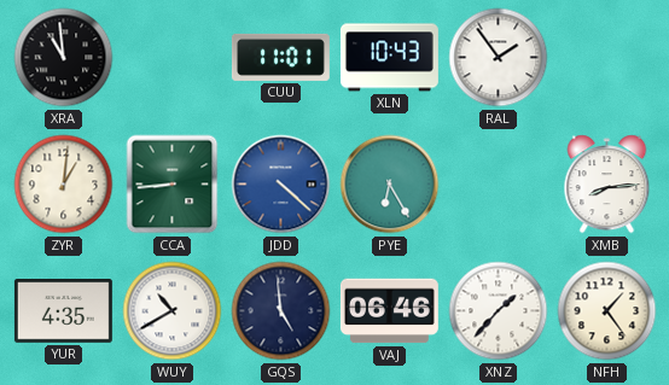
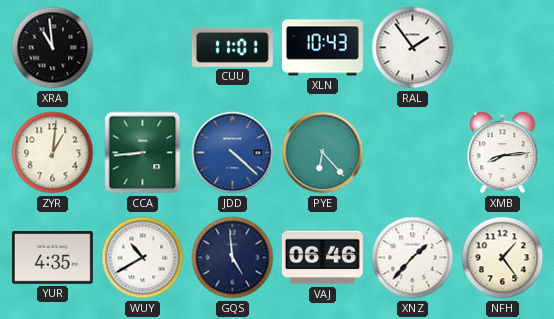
PYE: 6:25 -> 6:23 (323, 153)
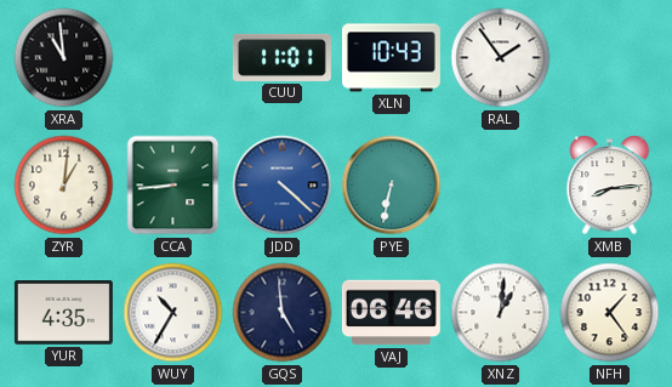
PYE: 6:23 -> 6:32 (392, 186)
WUY: 10:40 -> 10:35 (173, 313)
XNZ: 1:37 -> 1:01 (501, 313)
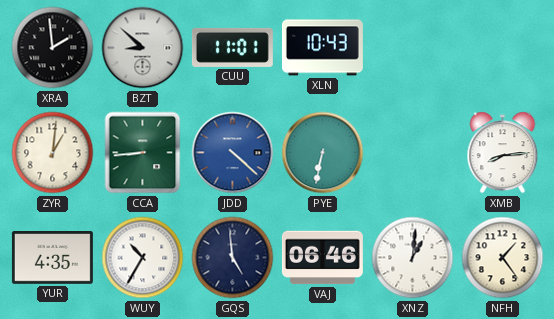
XRA: 10:59 -> 1:59 (53, 48)
BZT: none -> 8:52 (143, 48)
RAL: 1:54 -> none (501, 58)
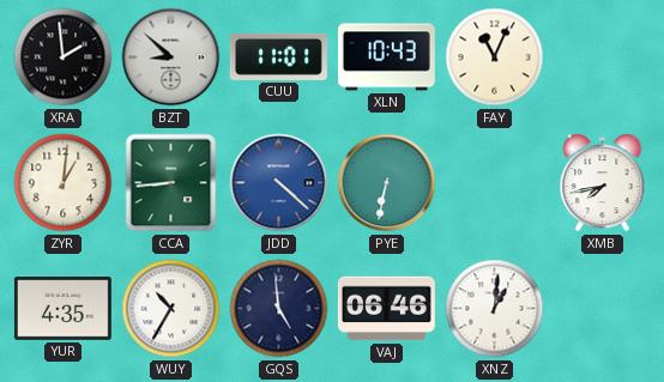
FAY: none -> 11:04 (495, 57)
XMB: 8:14 -> 7:43 (603, 183)
NFH: 1:24 -> none (503, 258)
